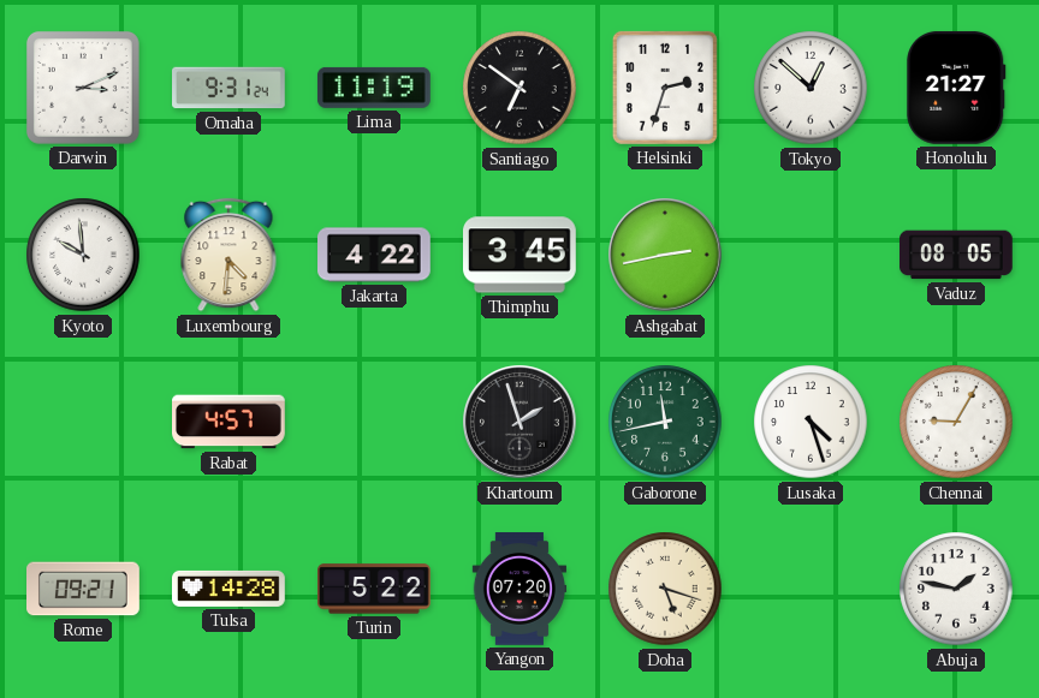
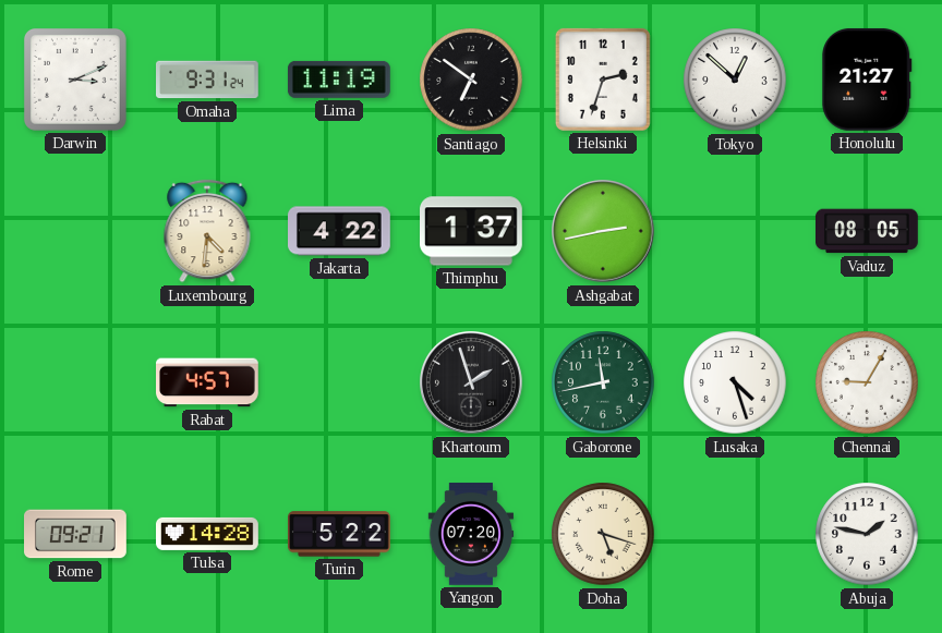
Kyoto: 9:59 -> none (83, 255)
Thimphu: 3:45 -> 1:37 (472, 231)
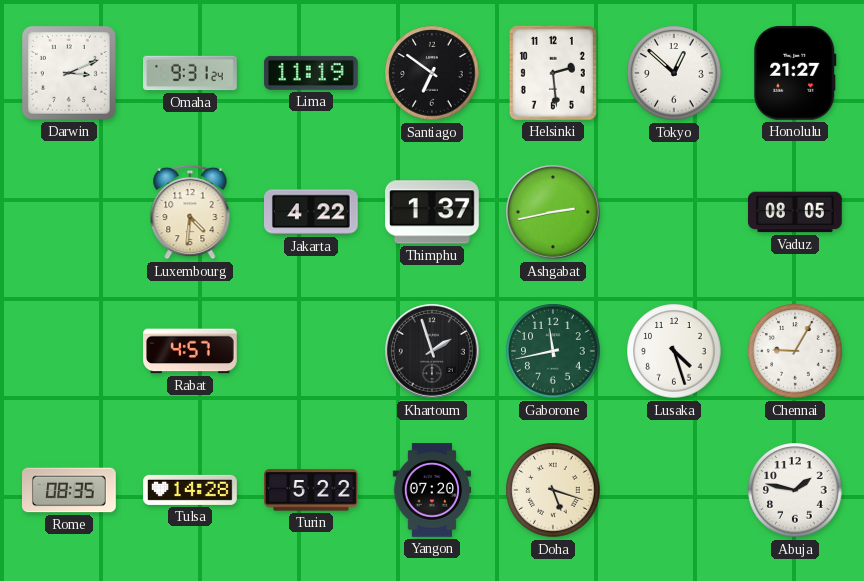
Helsinki: 2:33 -> 2:29 (553, 73)
Rome: 09:21 -> 08:35 (70, 490)
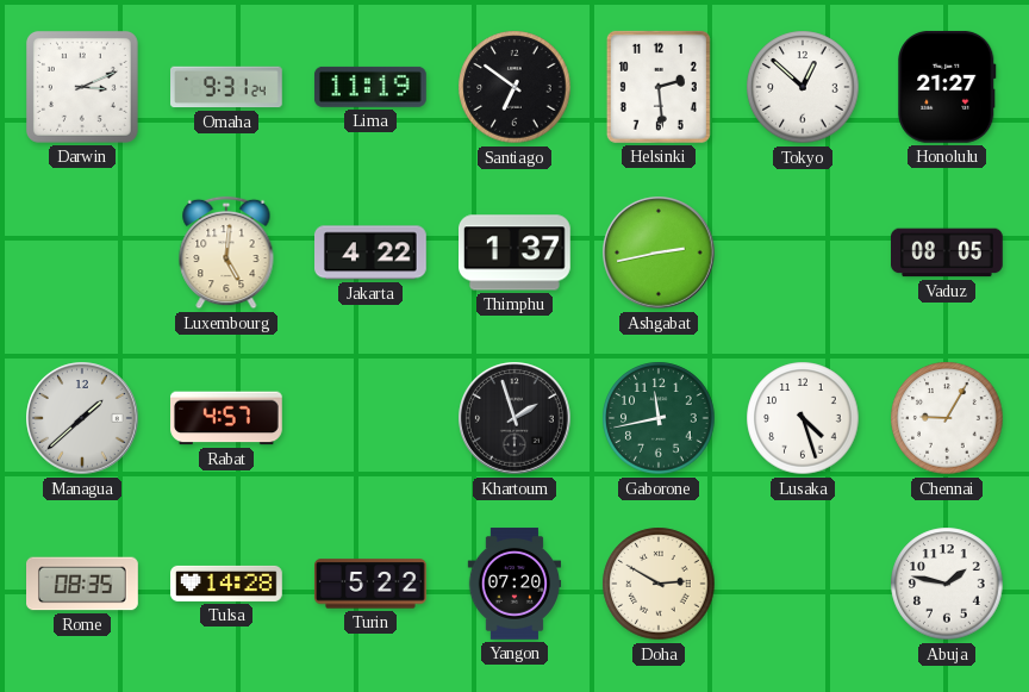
Luxembourg: 4:31 -> 5:01 (226, 253)
Managua: none -> 1:38 (82, 418)
Doha: 5:18 -> 2:50 (659, 584)
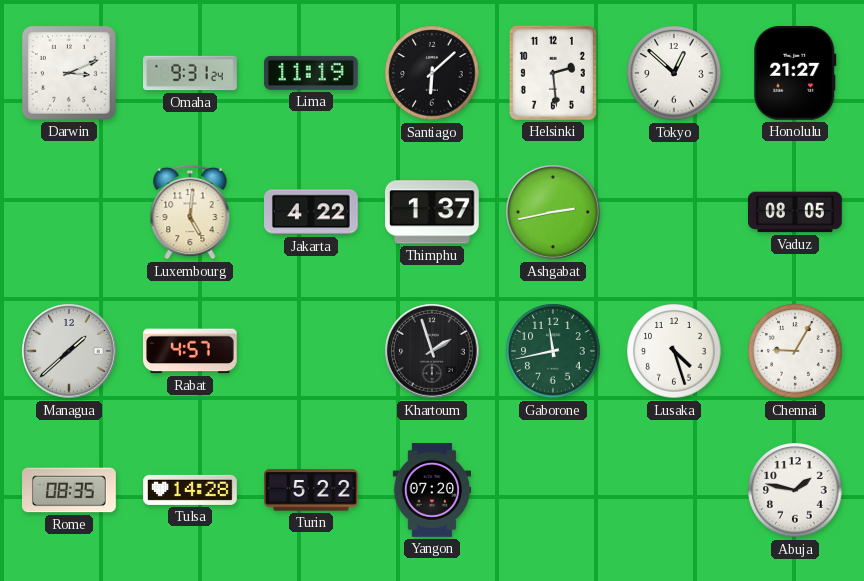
Santiago: 6:51 -> 6:08 (432, 73)
Doha: 2:50 -> none (659, 584)
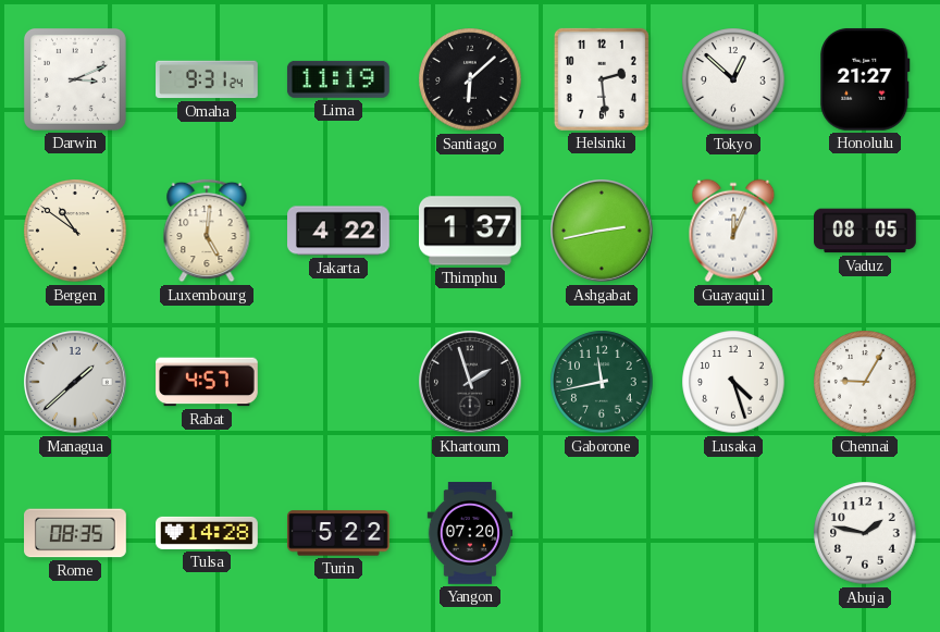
Bergen: none -> 10:51 (75, 231)
Guayaquil: none -> 12:04 (733, 231)
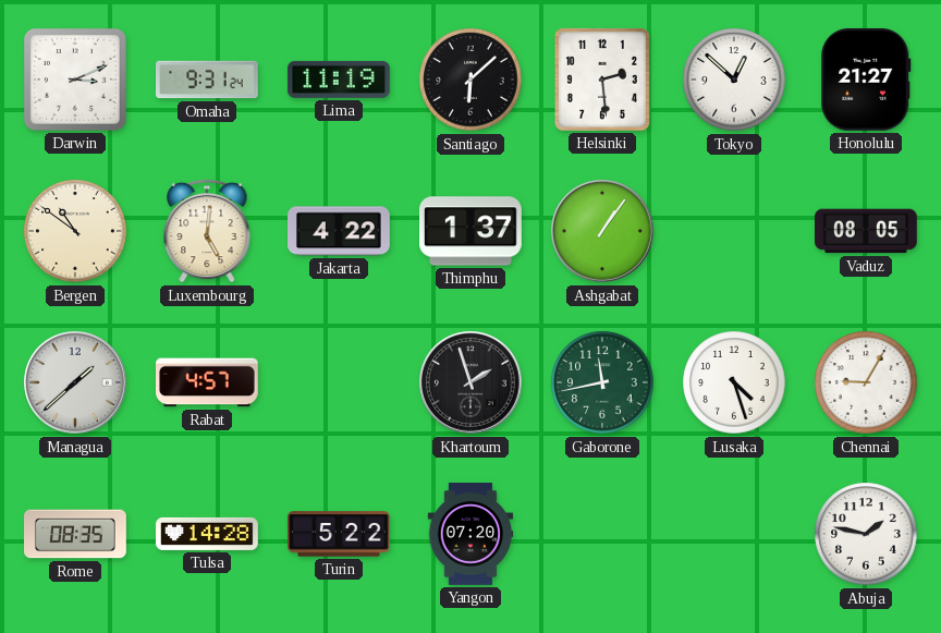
Ashgabat: 2:43 -> 1:06 (602, 231)
Guayaquil: 12:04 -> none (733, 231)
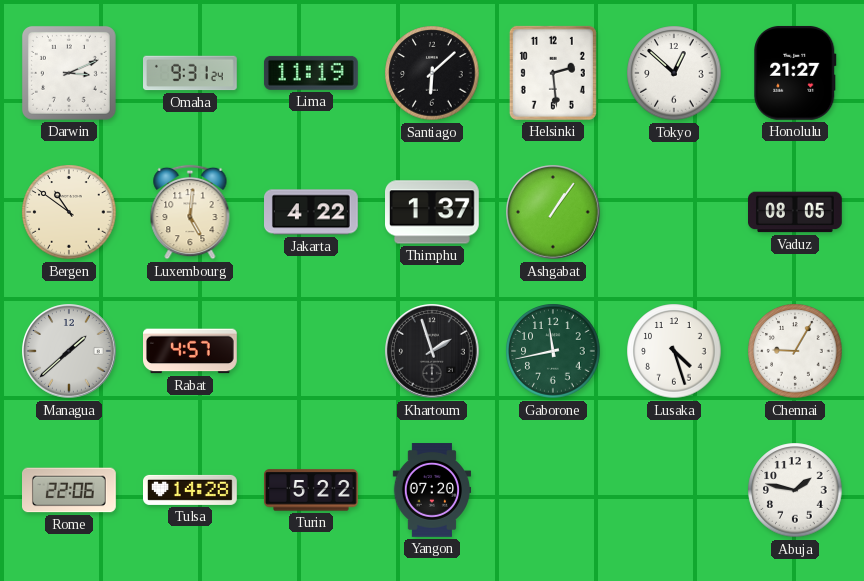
Rome: 08:35 -> 22:06 (70, 490)
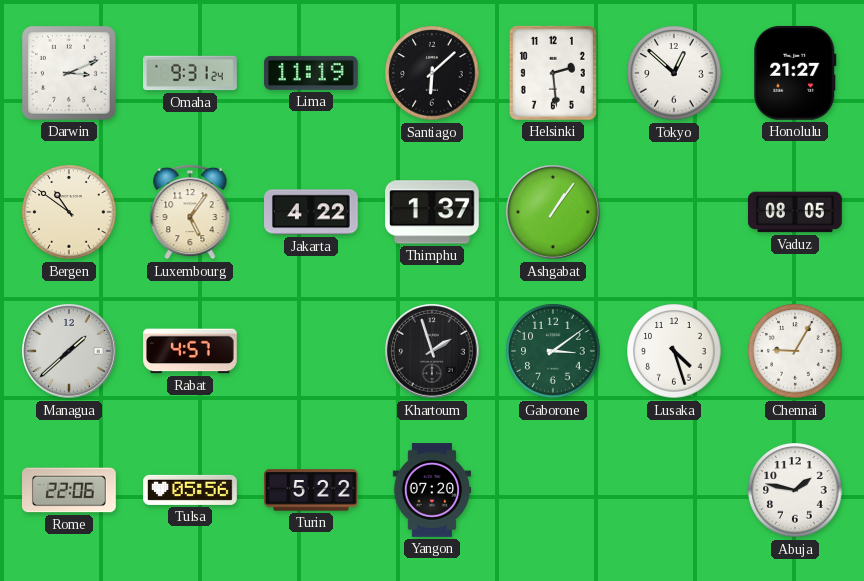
Luxembourg: 5:01 -> 5:06 (190, 212)
Gaborone: 11:43 -> 3:09 (553, 351)
Tulsa: 14:28 -> 05:56 (191, 490)
